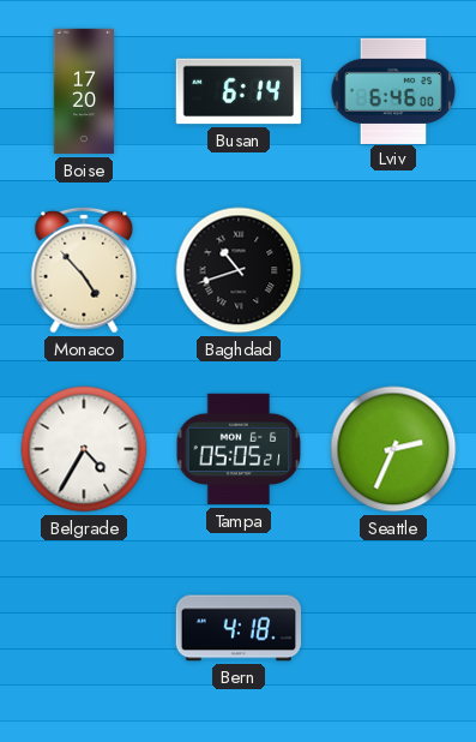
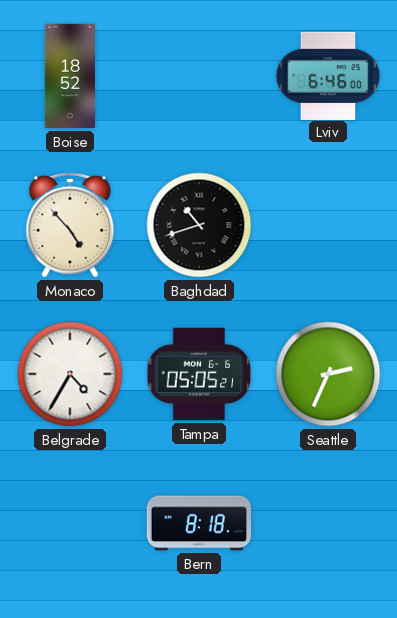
Boise: 17:20 -> 18:52 (69, 76)
Busan: 6:14 -> none (237, 91)
Bern: 4:18 -> 8:18 (198, 523)
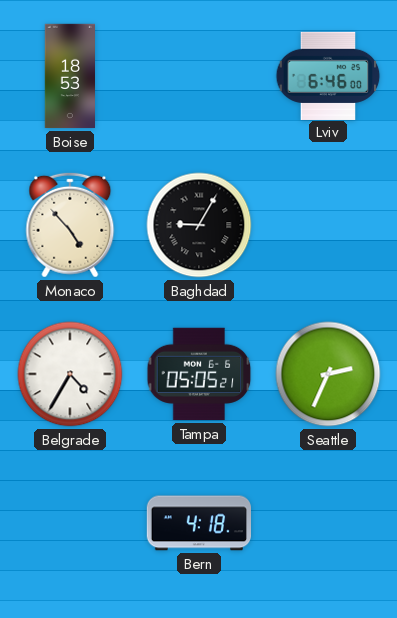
Boise: 18:52 -> 18:53 (69, 76)
Baghdad: 10:42 -> 9:05 (199, 225)
Bern: 8:18 -> 4:18 (198, 523)
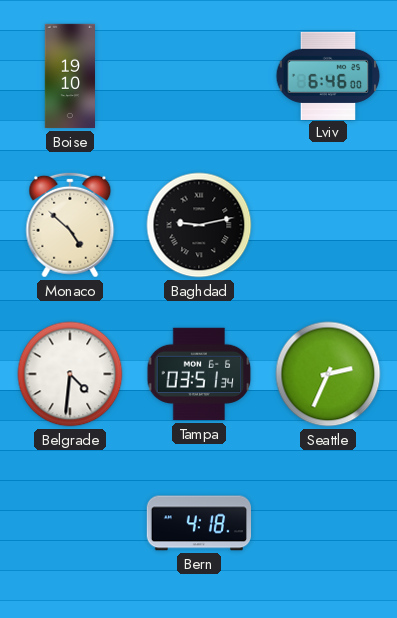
Boise: 18:53 -> 19:10 (69, 76)
Monaco: 4:53 -> 4:52 (70, 225)
Baghdad: 9:05 -> 9:13 (199, 225)
Belgrade: 4:35 -> 4:31 (70, 374)
Tampa: 05:05 -> 03:51 (199, 374)
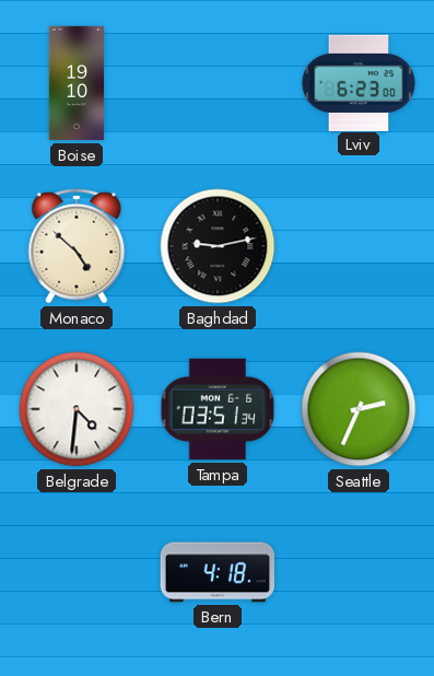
Lviv: 6:46 -> 6:23 (359, 82)
